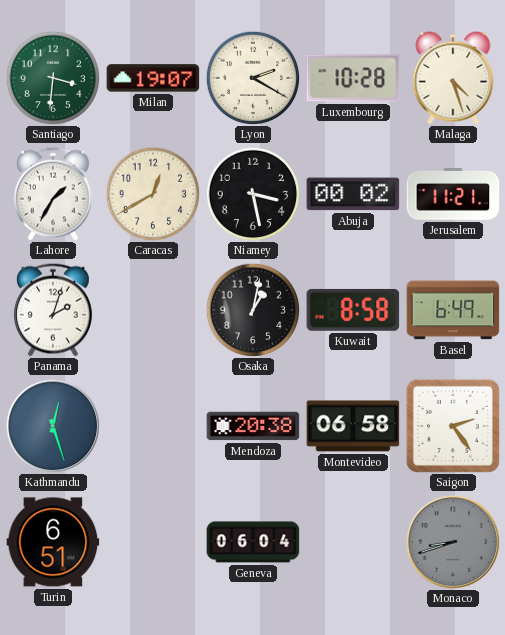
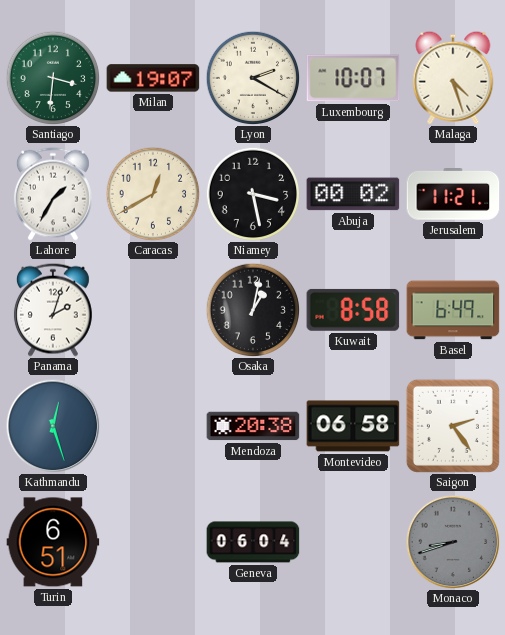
Luxembourg: 10:28 -> 10:07 (353, 78)
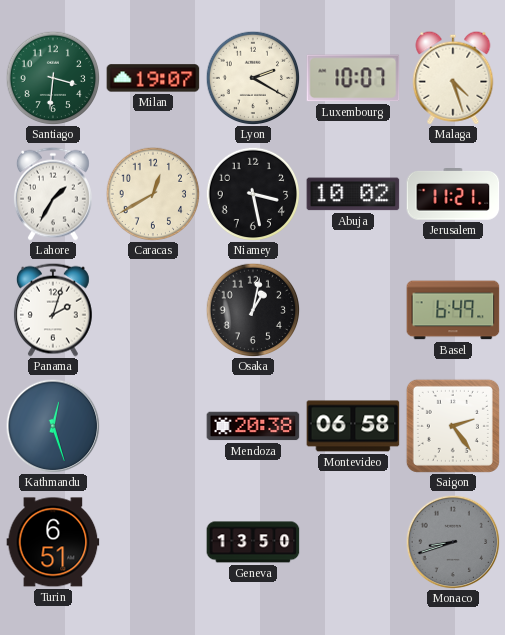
Abuja: 00:02 -> 10:02 (353, 194)
Kuwait: 8:58 -> none (353, 310)
Geneva: 06:04 -> 13:50 (253, 542)
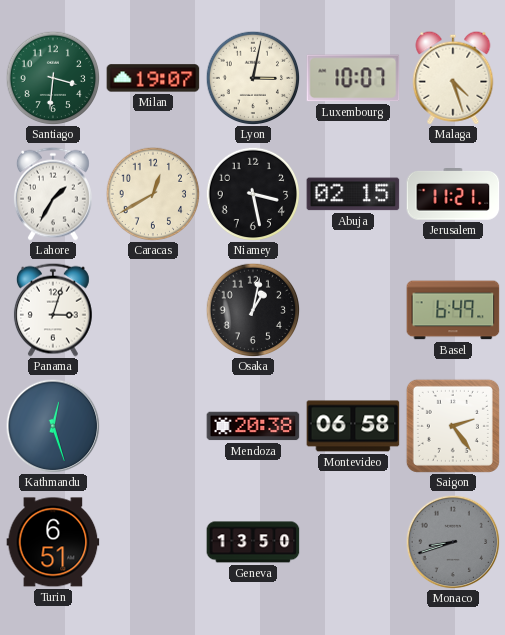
Lyon: 2:20 -> 3:02 (253, 78)
Abuja: 10:02 -> 02:15 (353, 194)
Panama: 2:03 -> 3:03 (53, 310)
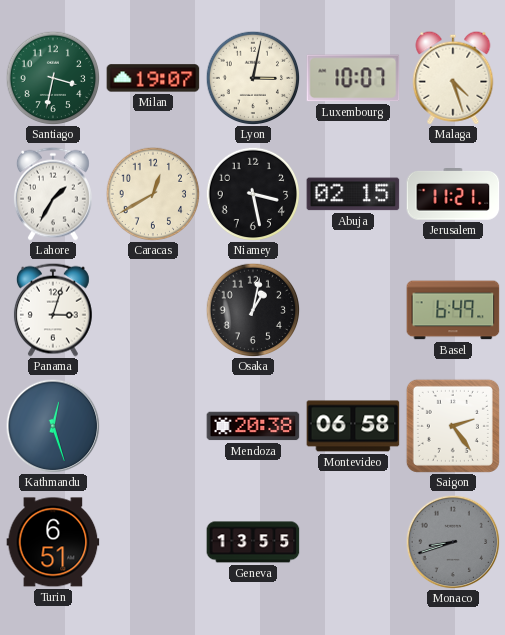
Santiago: 3:31 -> 3:32 (53, 78)
Geneva: 13:50 -> 13:55 (253, 542)
